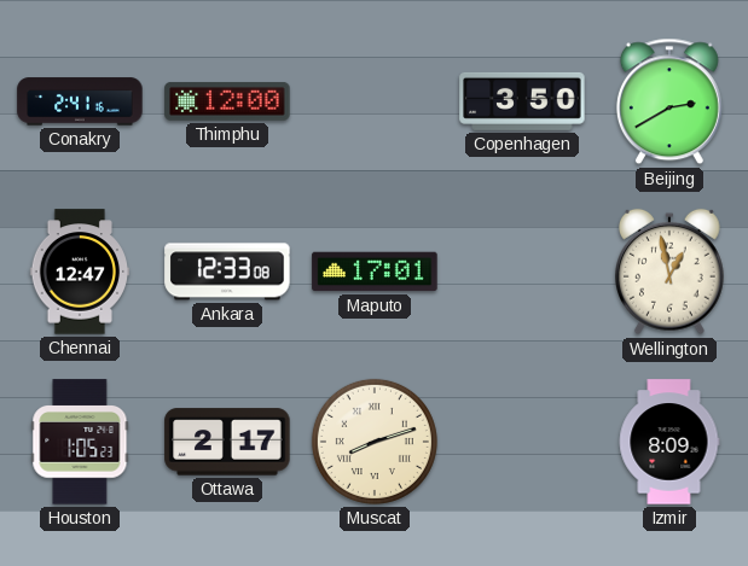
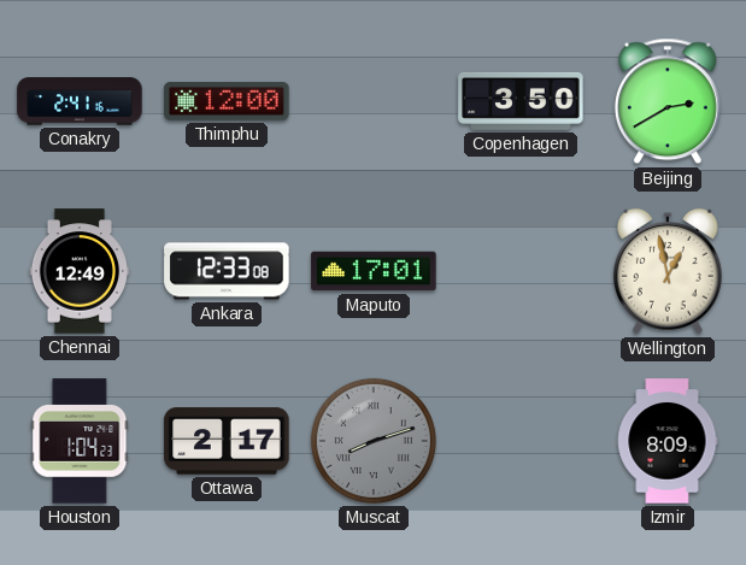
Chennai: 12:47 -> 12:49 (78, 271)
Houston: 1:05 -> 1:04 (80, 441)
Muscat dial: cream -> grey (374, 441)
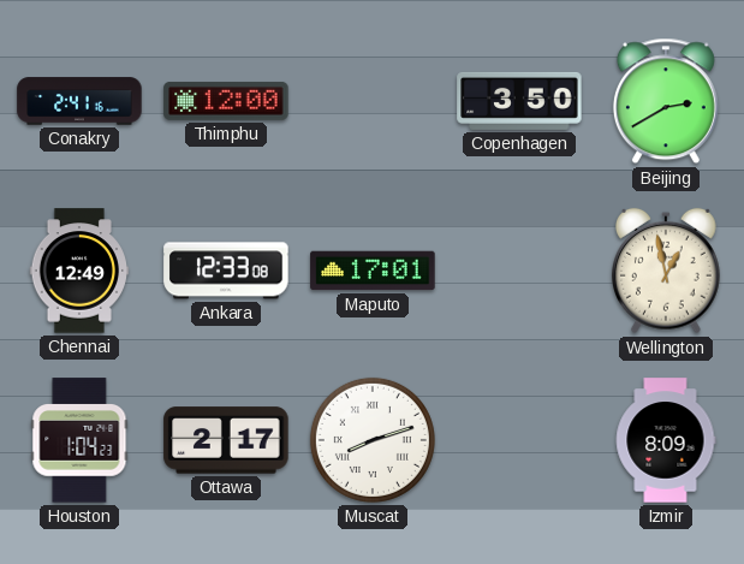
Muscat dial: grey -> white (373, 440)
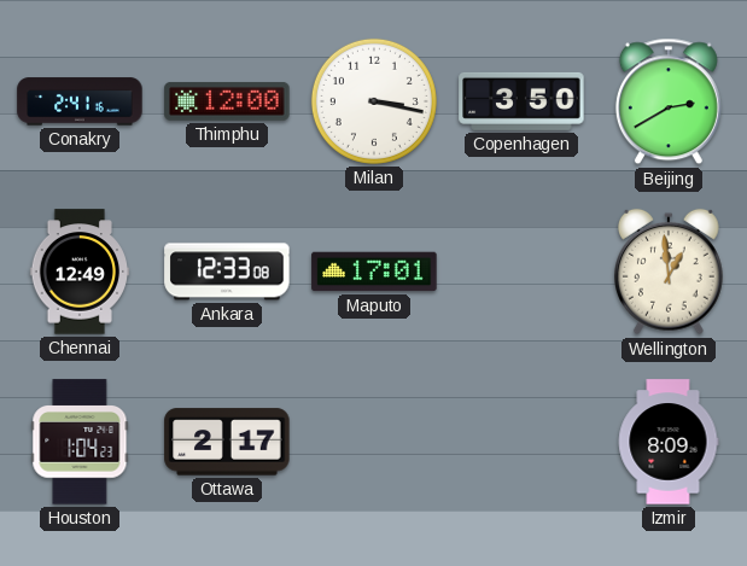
Milan: none -> 3:17 (374, 101)
Wellington: 12:58 -> 12:59 (670, 272)
Muscat: 8:12 -> none (373, 440)
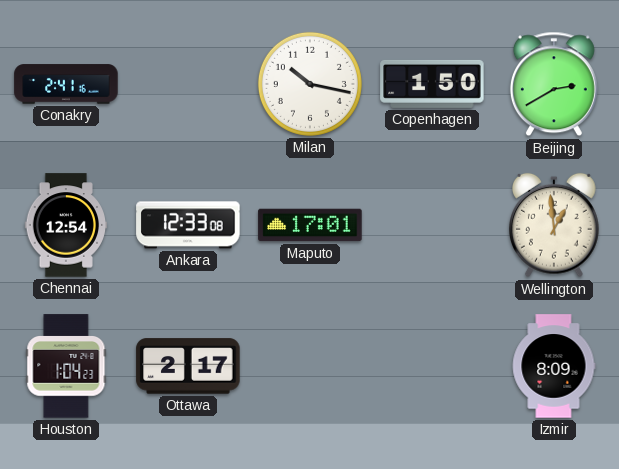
Thimphu: 12:00 -> none (227, 101)
Milan: 3:17 -> 10:17 (310, 84)
Copenhagen: 3:50 -> 1:50 (432, 84)
Chennai: 12:49 -> 12:54 (65, 225)
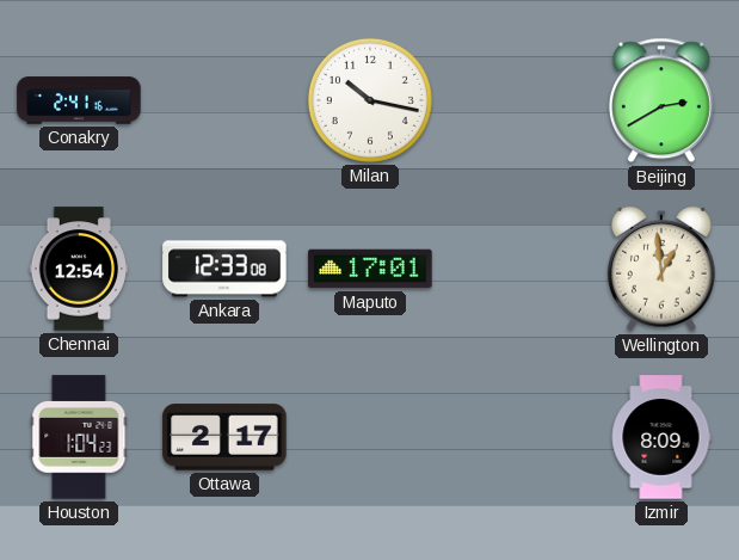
Copenhagen: 1:50 -> none (432, 84)
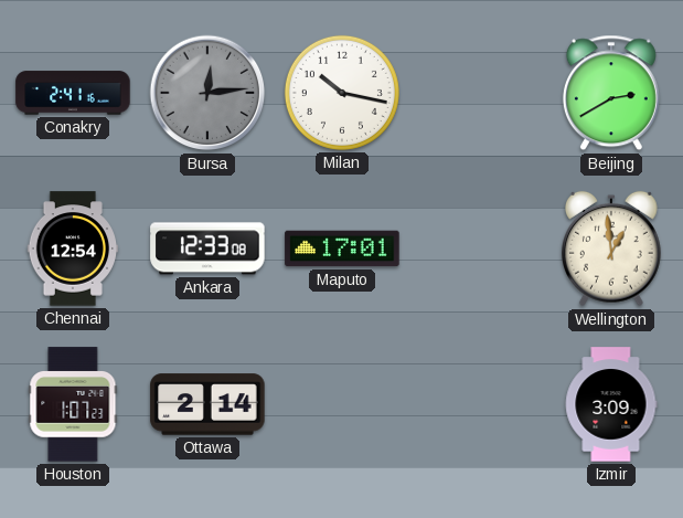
Bursa: none -> 12:14 (207, 93)
Houston: 1:04 -> 1:07 (73, 404)
Ottawa: 2:17 -> 2:14 (207, 404)
Izmir: 8:09 -> 3:09 (611, 404)
